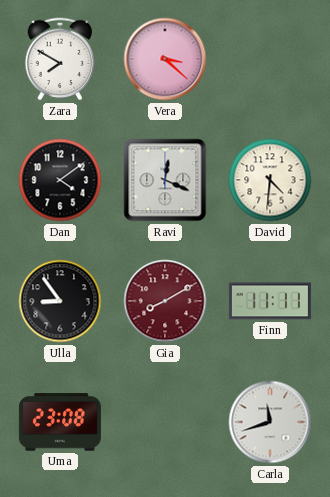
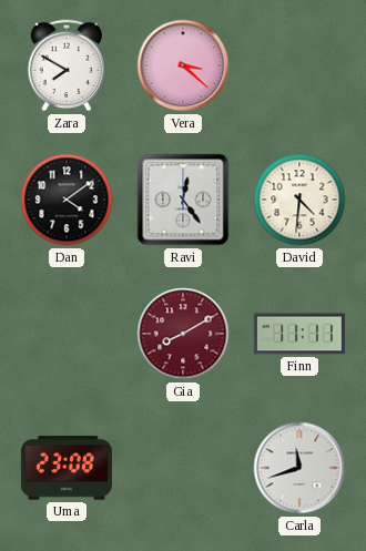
Ravi: 12:19 -> 12:24 (183, 200)
Ulla: 8:54 -> none (60, 301)
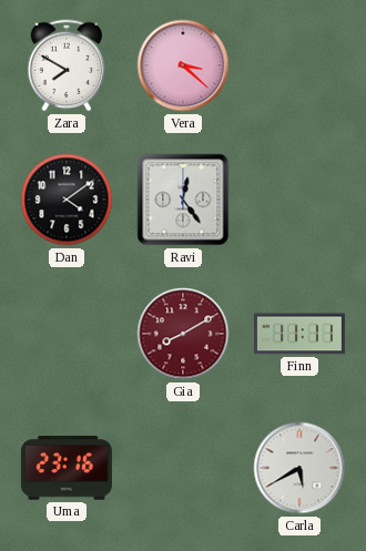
David: 4:31 -> none (299, 200)
Uma: 23:08 -> 23:16 (67, 468)
Carla: 11:42 -> 5:40 (299, 468)
